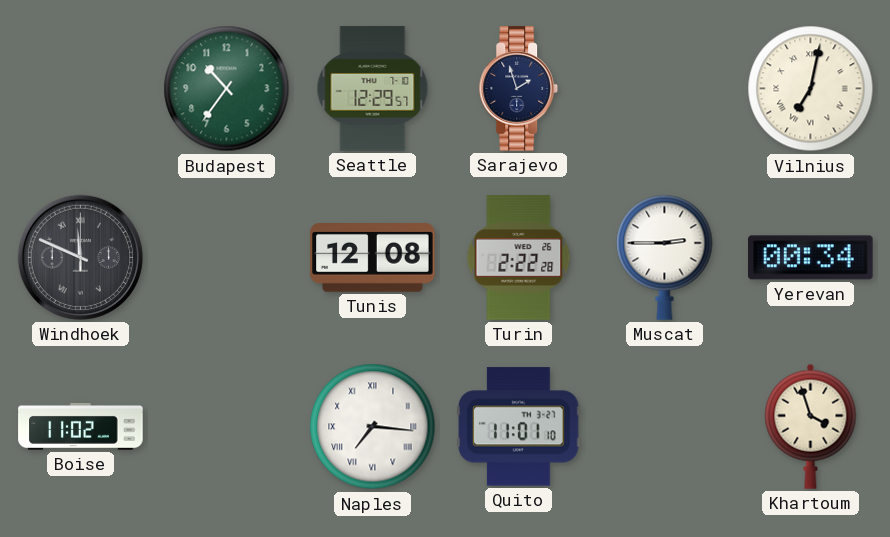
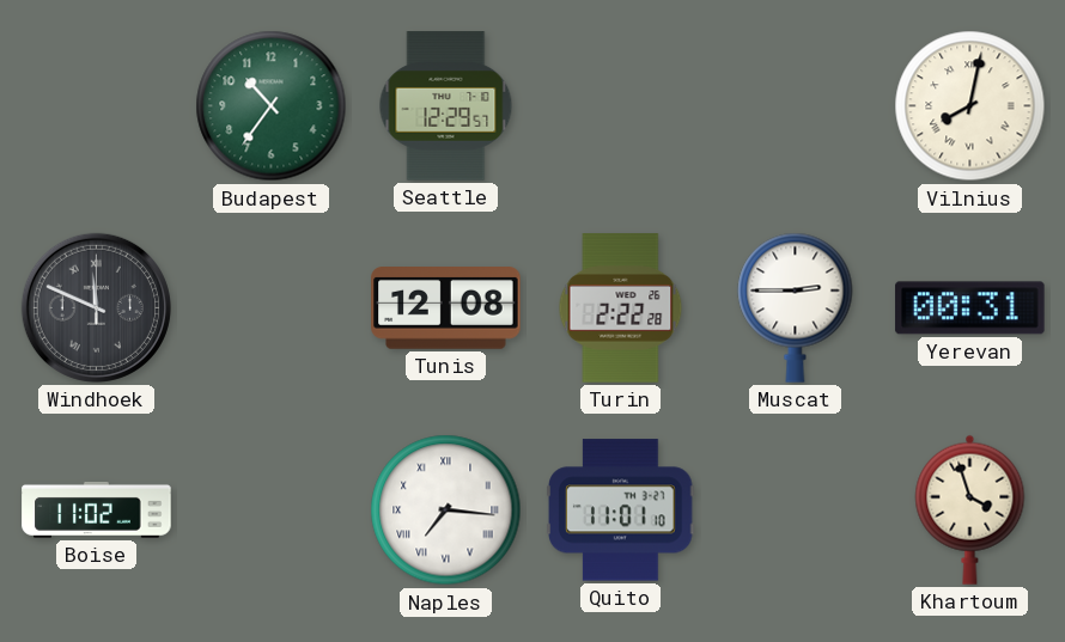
Sarajevo: 1:57 -> none (519, 89)
Vilnius: 7:02 -> 8:02 (970, 106)
Yerevan: 00:34 -> 00:31 (970, 308)
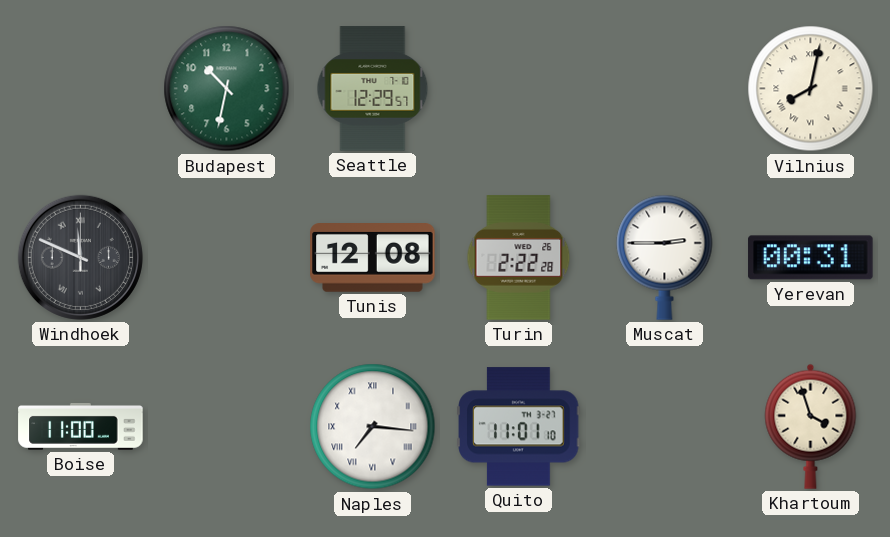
Budapest: 10:36 -> 10:32 (227, 89)
Boise: 11:02 -> 11:00 (81, 427)
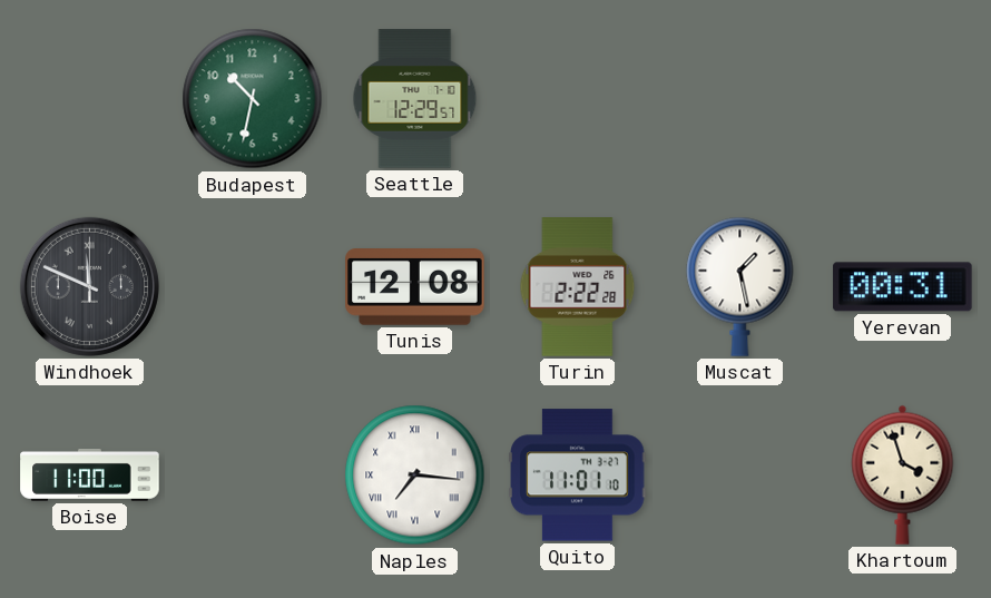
Vilnius: 8:02 -> none (811, 89)
Muscat: 2:45 -> 1:28 (740, 286)
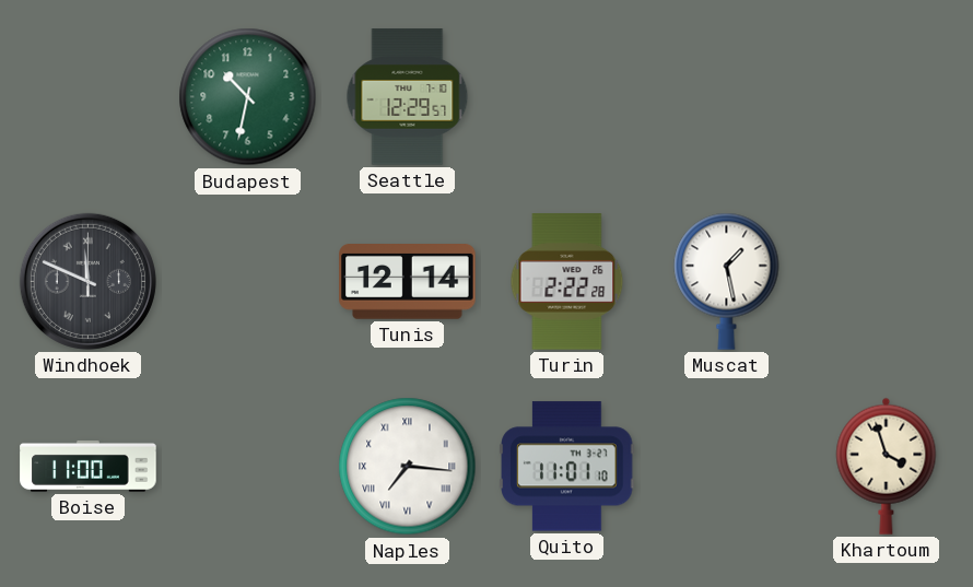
Tunis: 12:08 -> 12:14 (408, 282)
Yerevan: 00:31 -> none (903, 287)
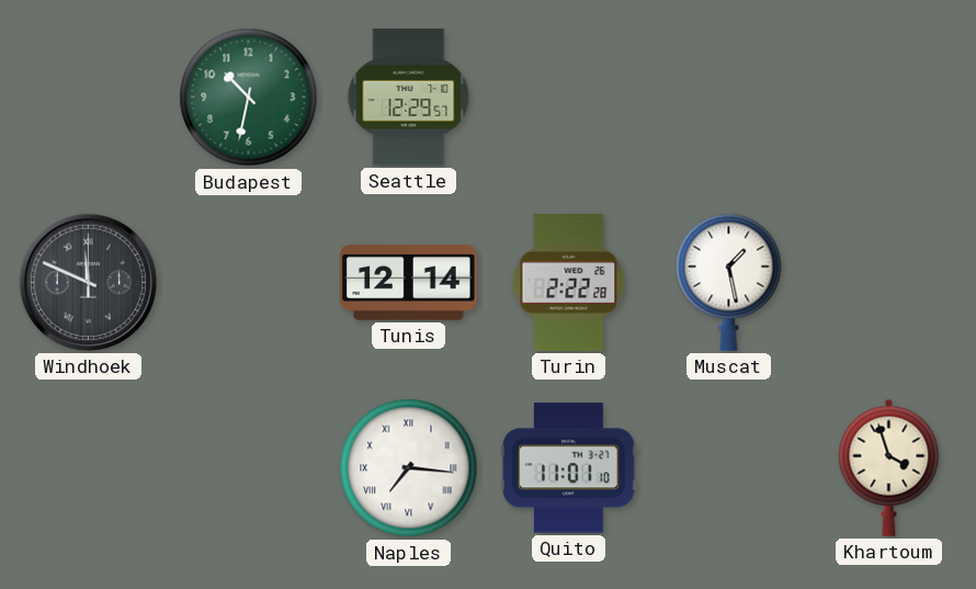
Boise: 11:00 -> none (89, 467)
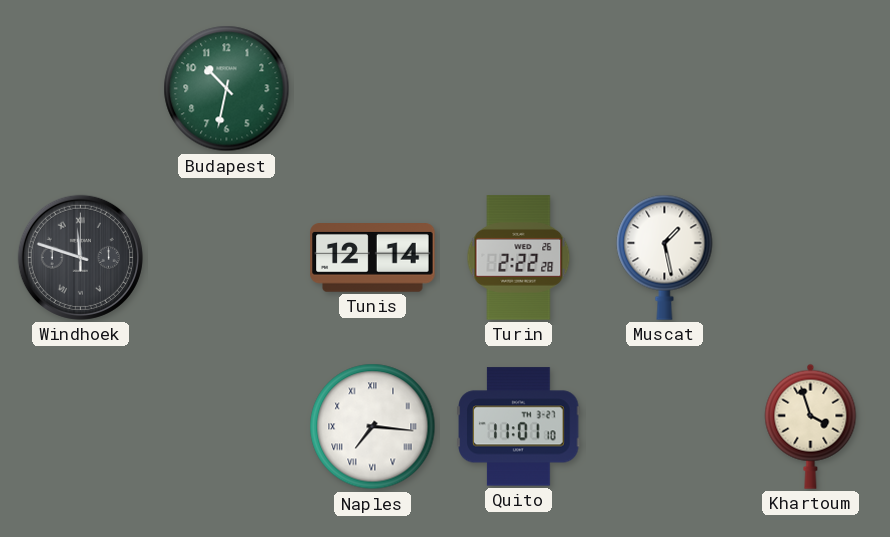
Seattle: 12:29 -> none (409, 98)
Windhoek: 11:49 -> 11:48 (80, 257)
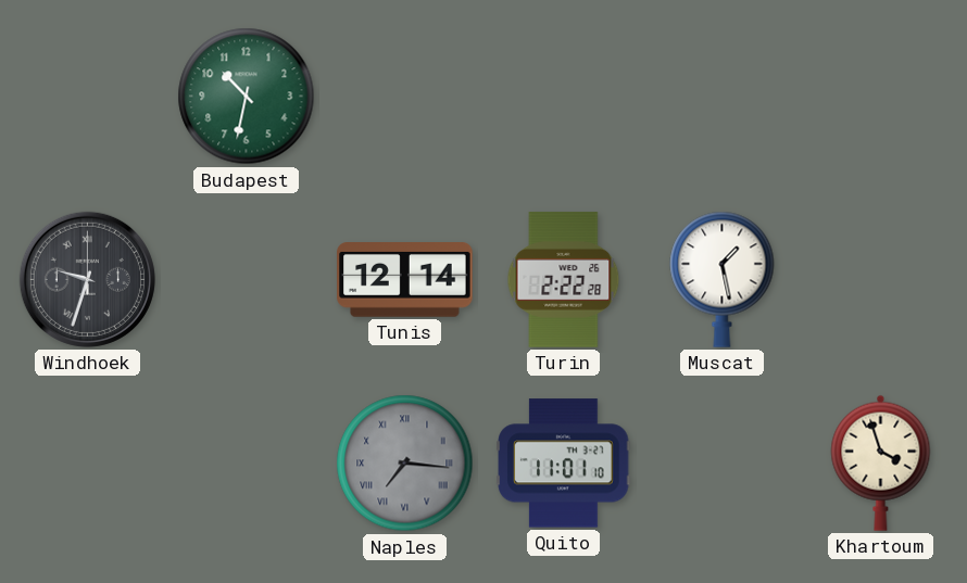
Windhoek: 11:48 -> 9:33 (87, 279)
Naples dial: white -> grey (405, 464)
